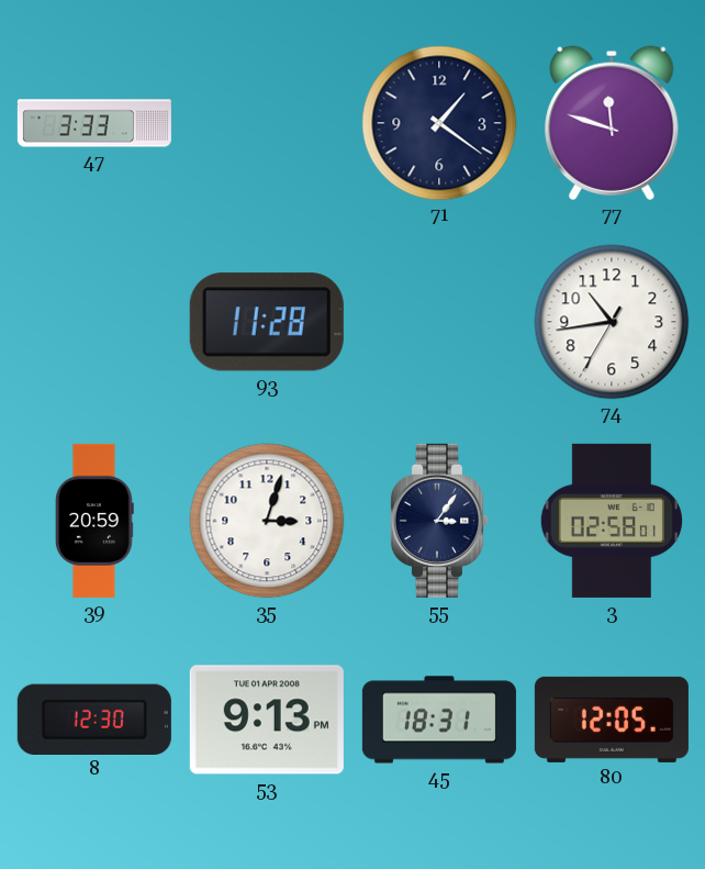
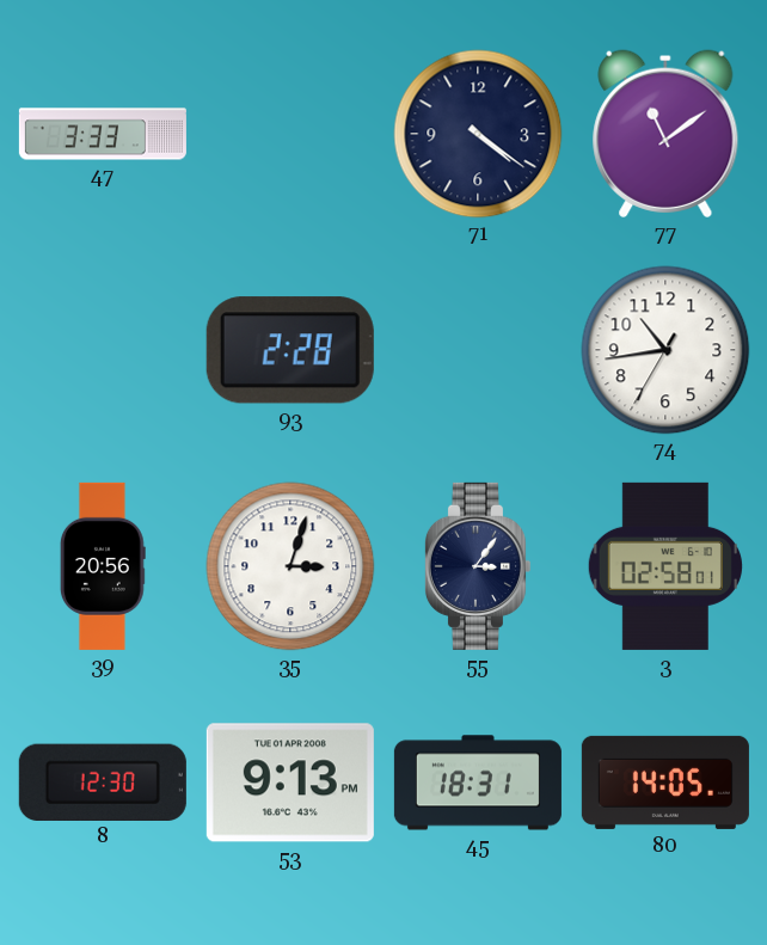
71: 1:21 -> 4:21 (478, 134)
77: 11:48 -> 11:09 (665, 134)
93: 11:28 -> 2:28 (290, 350)
39: 20:59 -> 20:56 (103, 566)
80: 12:05 -> 14:05 (665, 783)
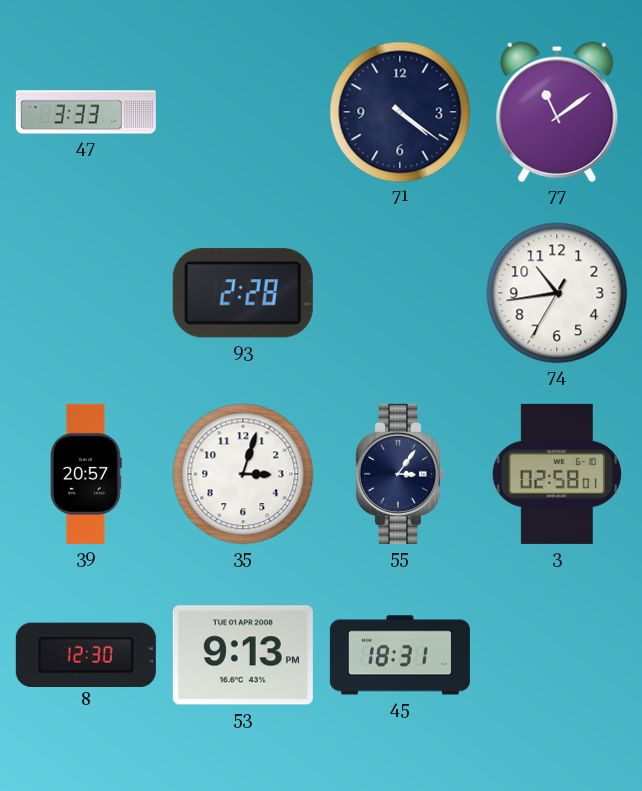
39: 20:56 -> 20:57 (86, 474)
80: 14:05 -> none (665, 783)
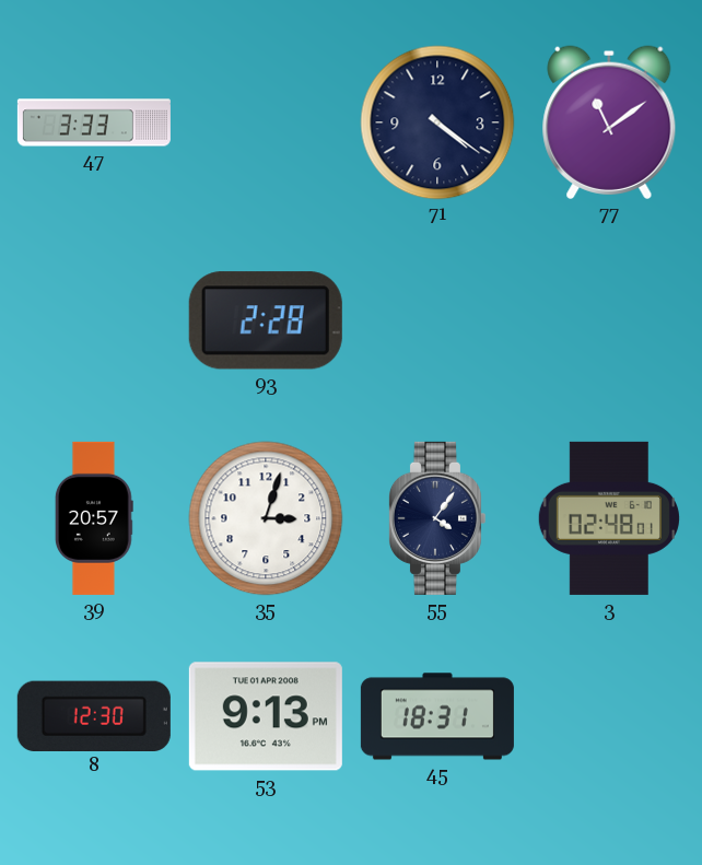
74: 10:43 -> none (557, 293)
55: 3:06 -> 4:06 (436, 518)
3: 02:58 -> 02:48 (609, 518)
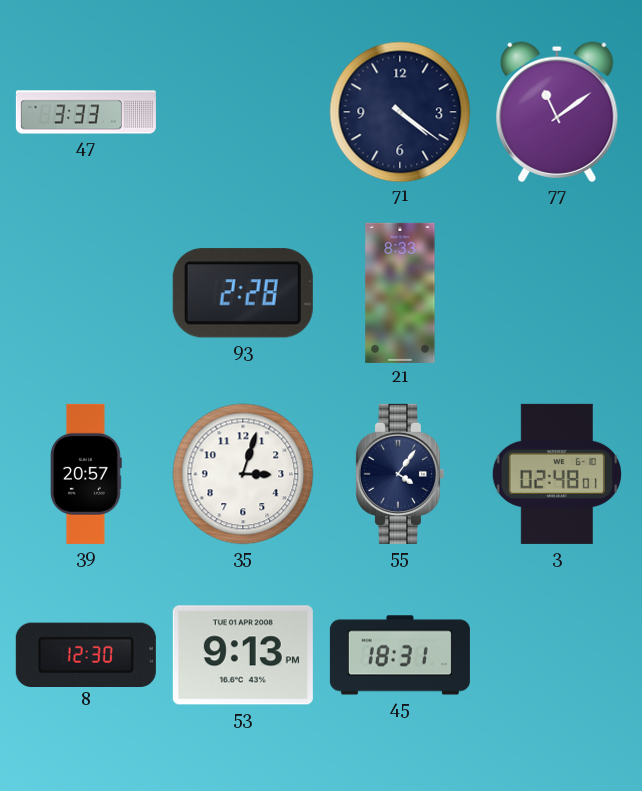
21: none -> 8:33 (400, 293)
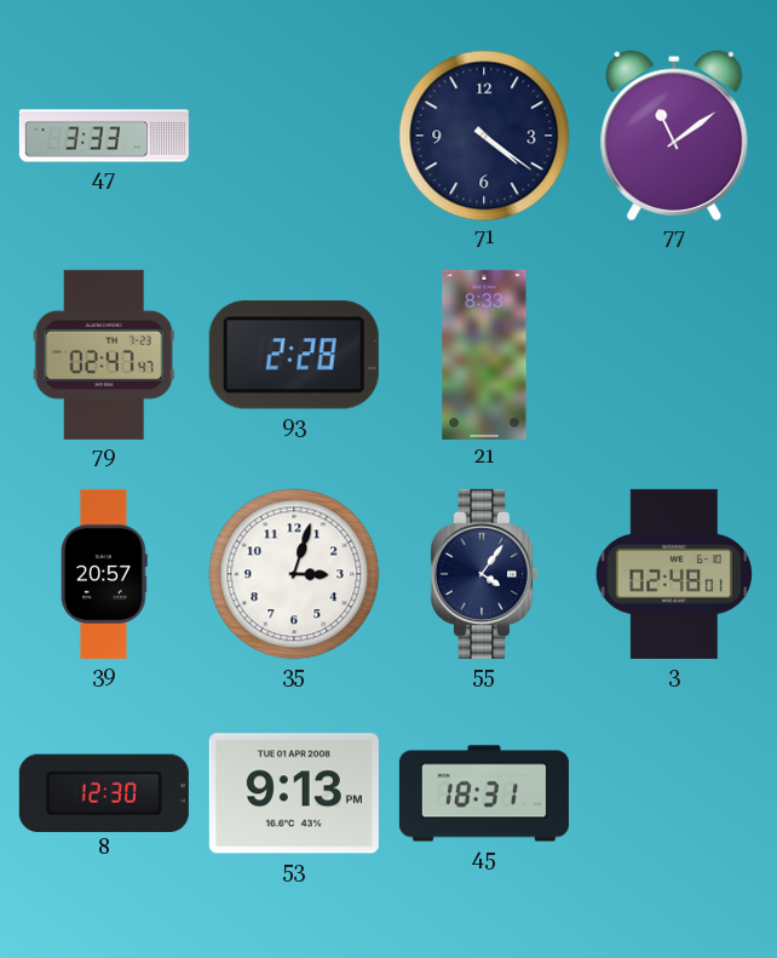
79: none -> 02:47 (104, 355)
